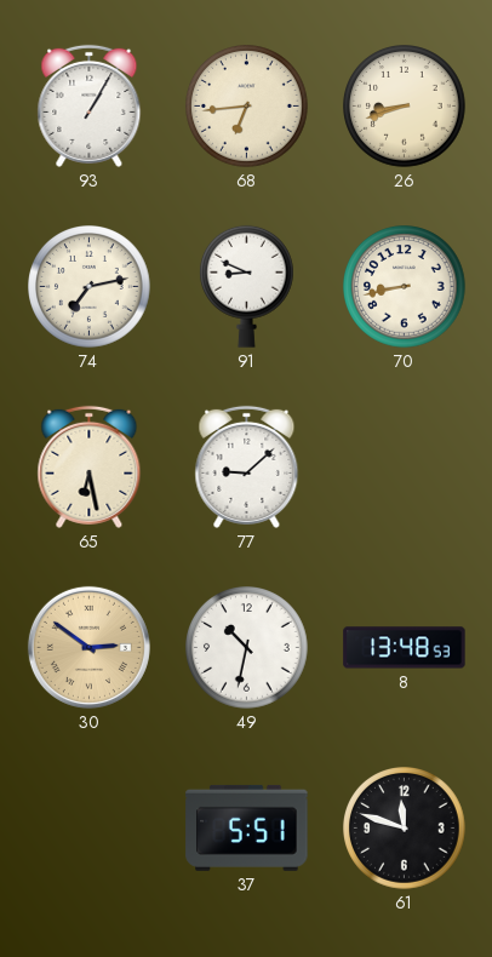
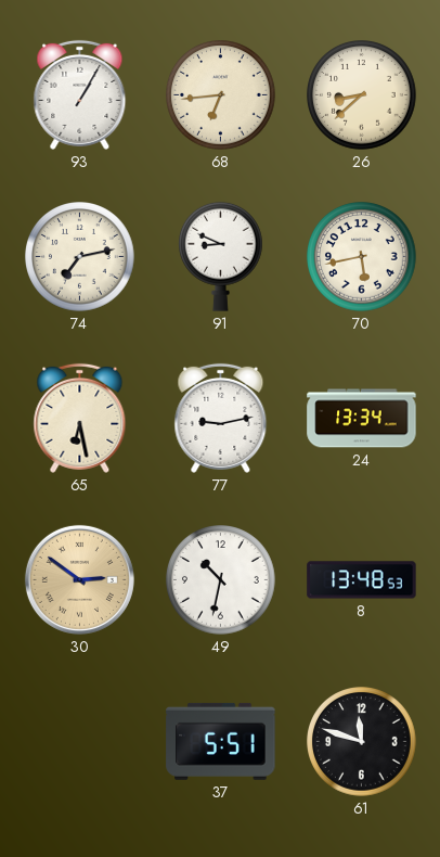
26: 8:42 -> 8:38 (362, 95)
70: 8:43 -> 5:43 (362, 257)
77: 9:08 -> 9:13 (221, 418)
24: none -> 13:34 (362, 419)
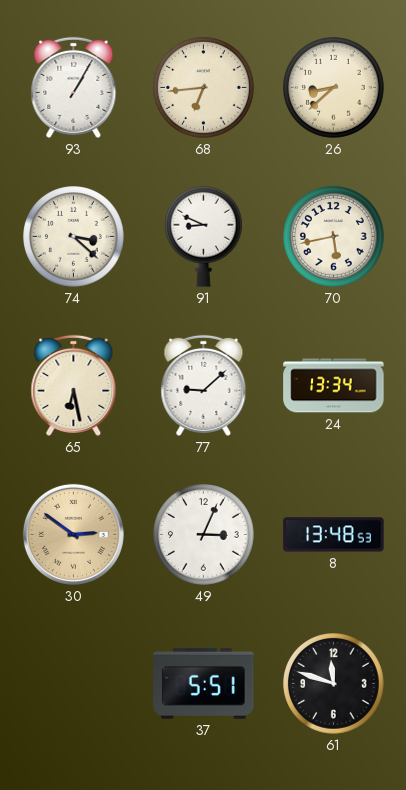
74: 7:13 -> 3:22 (74, 237)
77: 9:13 -> 9:08 (204, 385)
49: 10:32 -> 3:04 (204, 535)
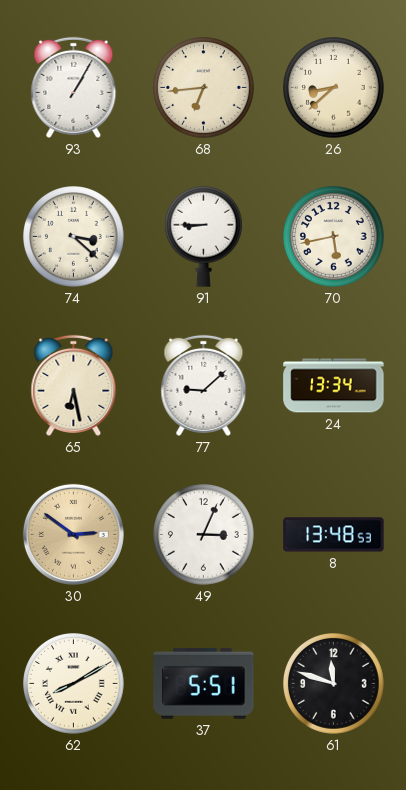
91: 8:49 -> 8:45 (204, 236)
62: none -> 8:10 (74, 684)
